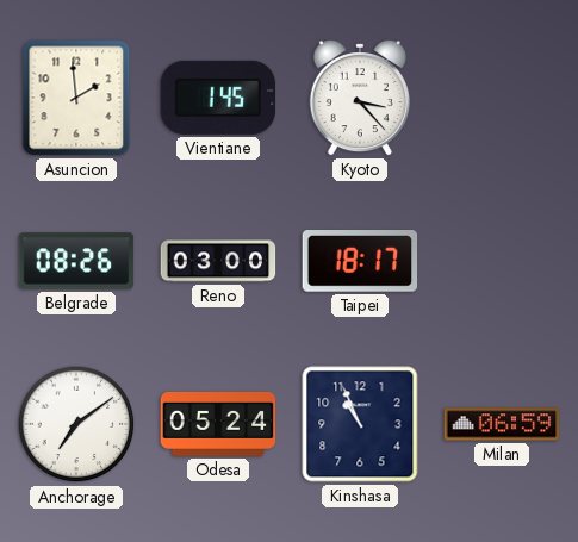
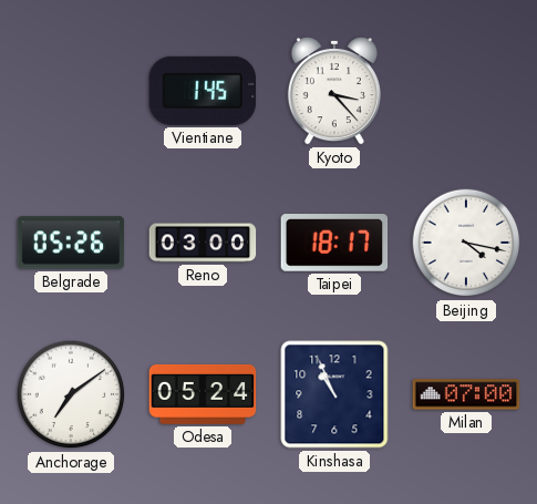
Asuncion: 1:59 -> none (76, 98)
Belgrade: 08:26 -> 05:26 (71, 243)
Beijing: none -> 4:17 (466, 243)
Milan: 06:59 -> 07:00 (466, 394)
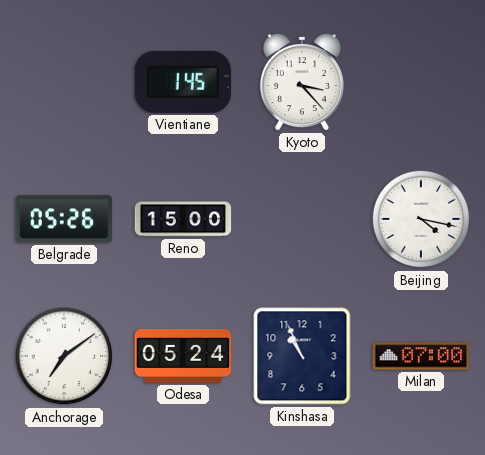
Reno: 03:00 -> 15:00 (183, 219)
Taipei: 18:17 -> none (334, 244)
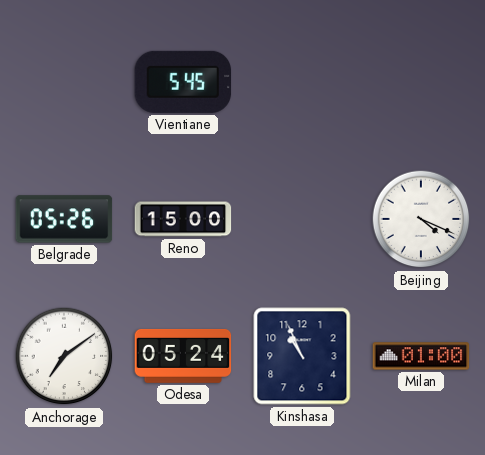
Vientiane: 1:45 -> 5:45 (183, 82)
Kyoto: 3:23 -> none (302, 83)
Beijing: 4:17 -> 4:19 (421, 219)
Milan: 07:00 -> 01:00 (421, 356)
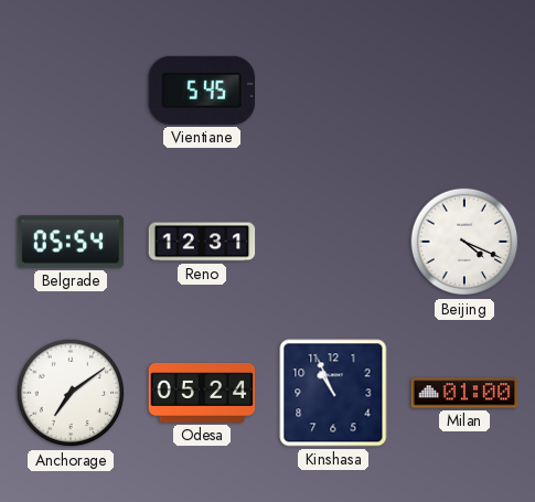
Belgrade: 05:26 -> 05:54 (71, 242)
Reno: 15:00 -> 12:31 (202, 242)
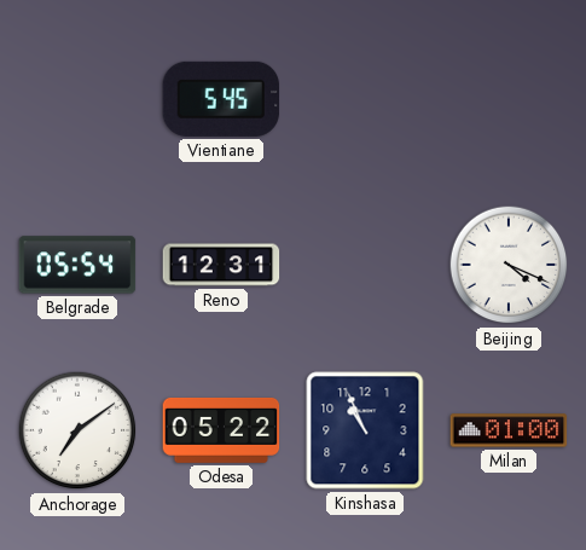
Odesa: 05:24 -> 05:22 (221, 430)
